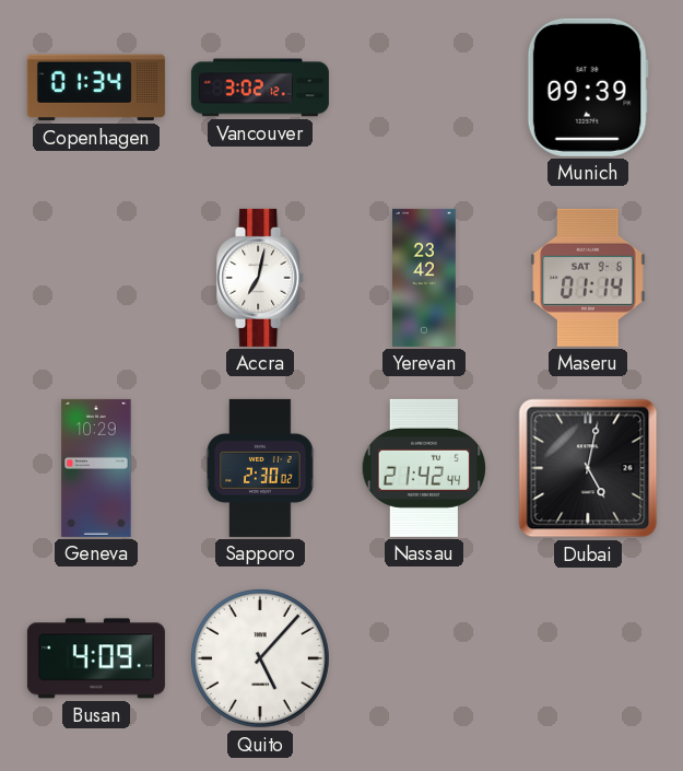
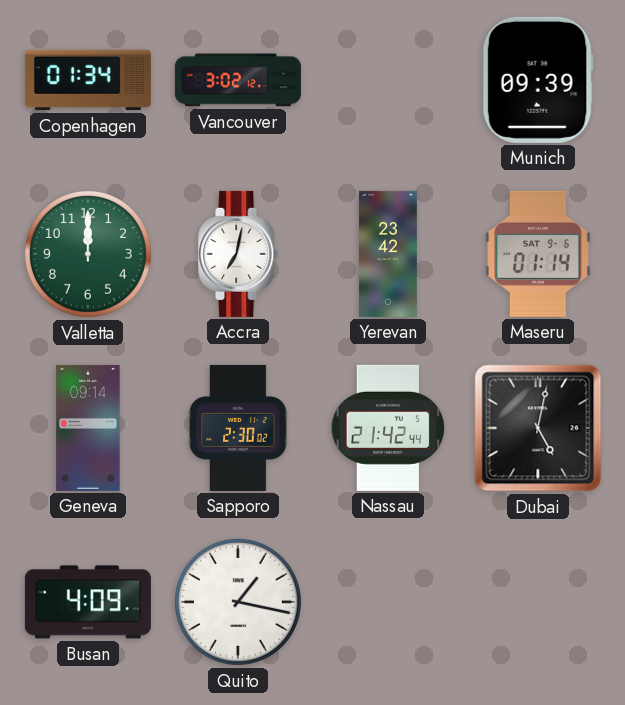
Valletta: none -> 12:00 (88, 254)
Geneva: 10:29 -> 09:14 (88, 428)
Quito: 5:07 -> 1:17 (238, 602)
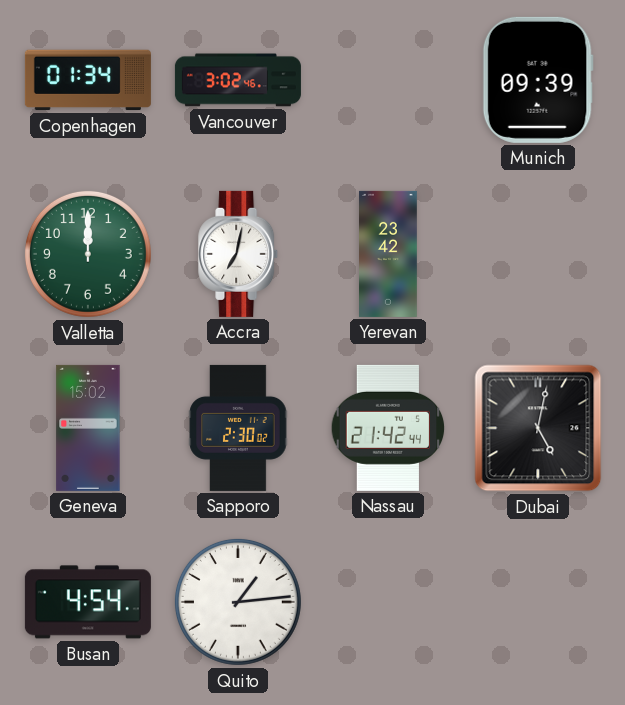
Vancouver: 3:02:12 -> 3:02:46 (238, 80)
Maseru: 01:14 -> none (538, 254)
Geneva: 09:14 -> 15:02 (88, 428)
Busan: 4:09 -> 4:54 (88, 602)
Quito: 1:17 -> 1:14 (238, 602)
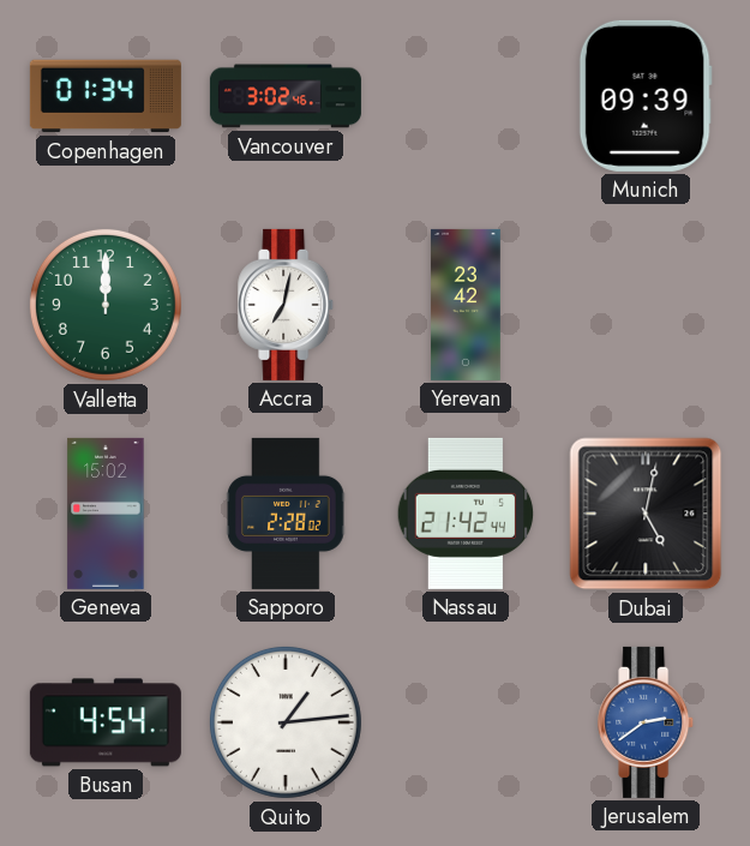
Sapporo: 2:30 -> 2:28 (286, 514)
Jerusalem: none -> 2:39 (647, 722)
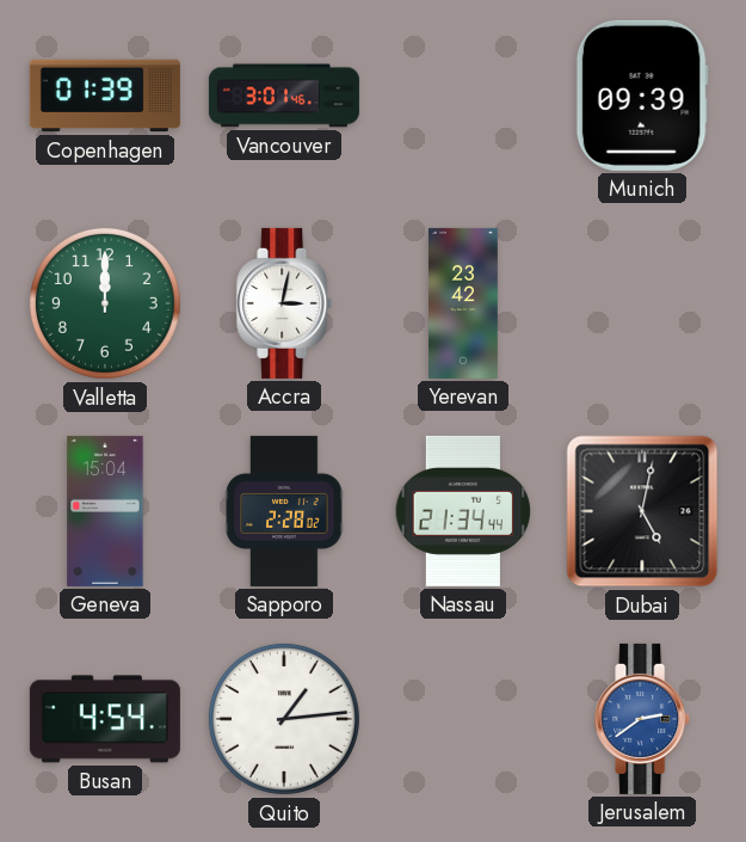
Copenhagen: 01:34 -> 01:39 (105, 96)
Vancouver: 3:02 -> 3:01 (284, 96)
Accra: 7:02 -> 3:02 (285, 303)
Geneva: 15:02 -> 15:04 (105, 511)
Nassau: 21:42 -> 21:34 (463, 511)
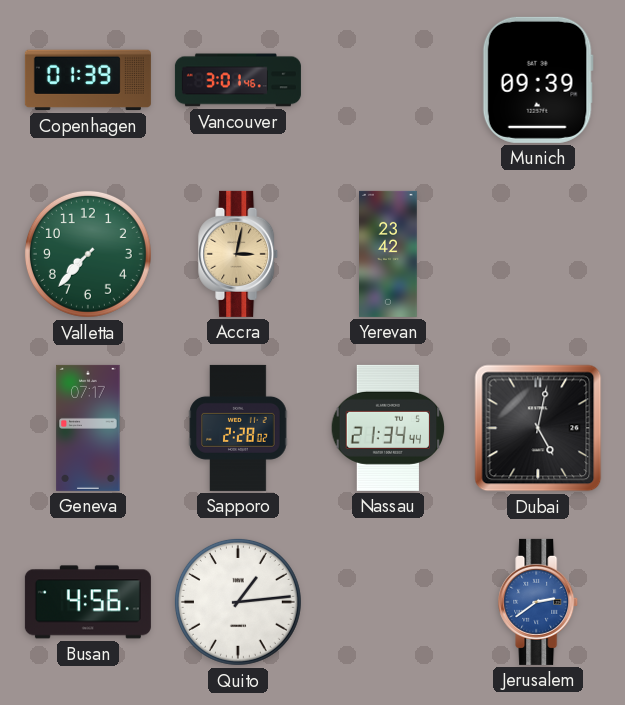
Valletta: 12:00 -> 7:37 (88, 254)
Accra dial: white -> champagne (239, 254)
Geneva: 15:04 -> 07:17 (88, 428)
Busan: 4:54 -> 4:56 (88, 602)
